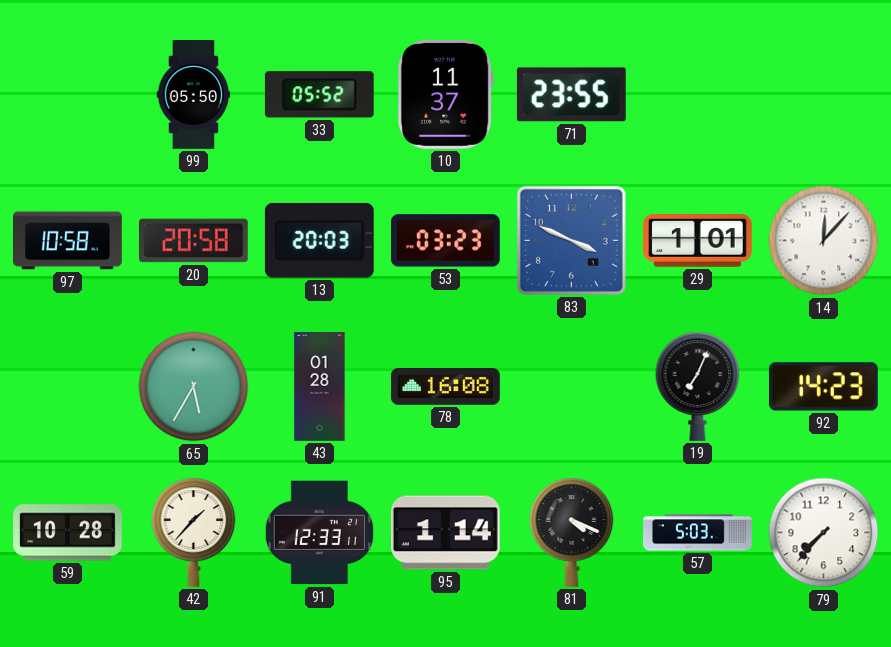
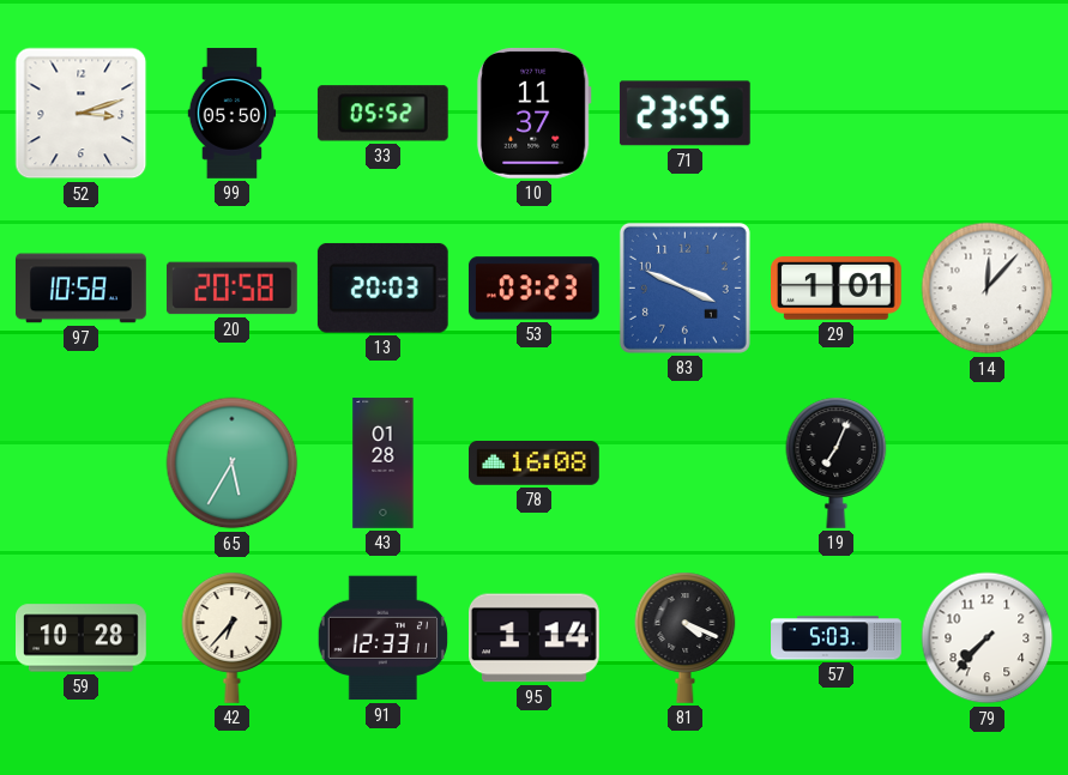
52: none -> 3:12 (82, 114)
92: 14:23 -> none (823, 387)
42: 1:37 -> 6:37 (233, 637)
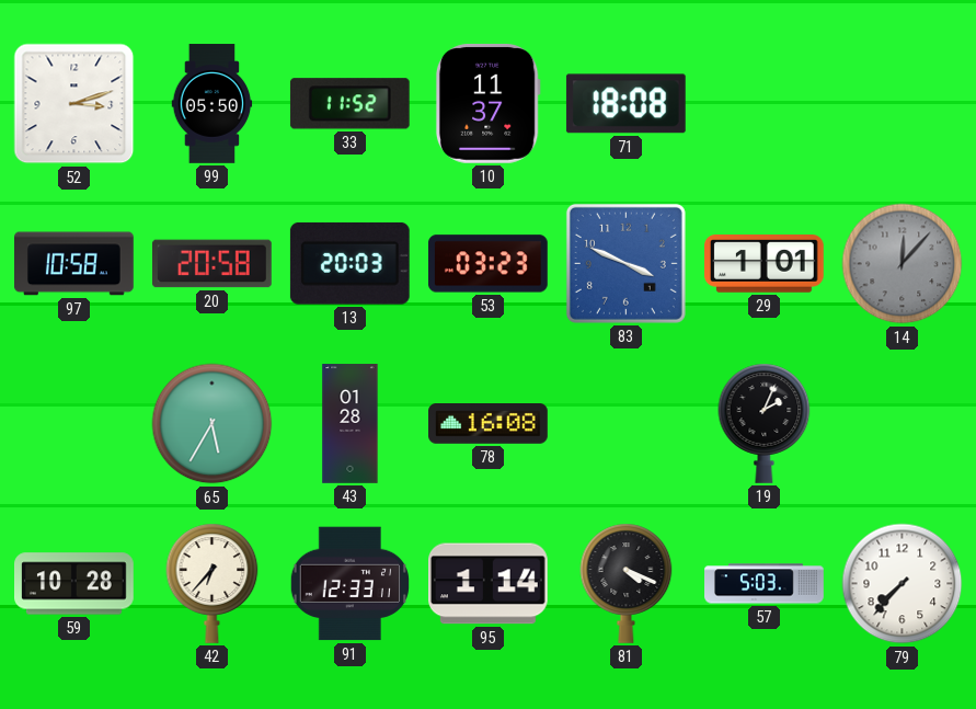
33: 05:52 -> 11:52 (349, 104)
71: 23:55 -> 18:08 (625, 104)
14 dial: white -> grey (903, 264)
19: 7:04 -> 2:04 (765, 423)
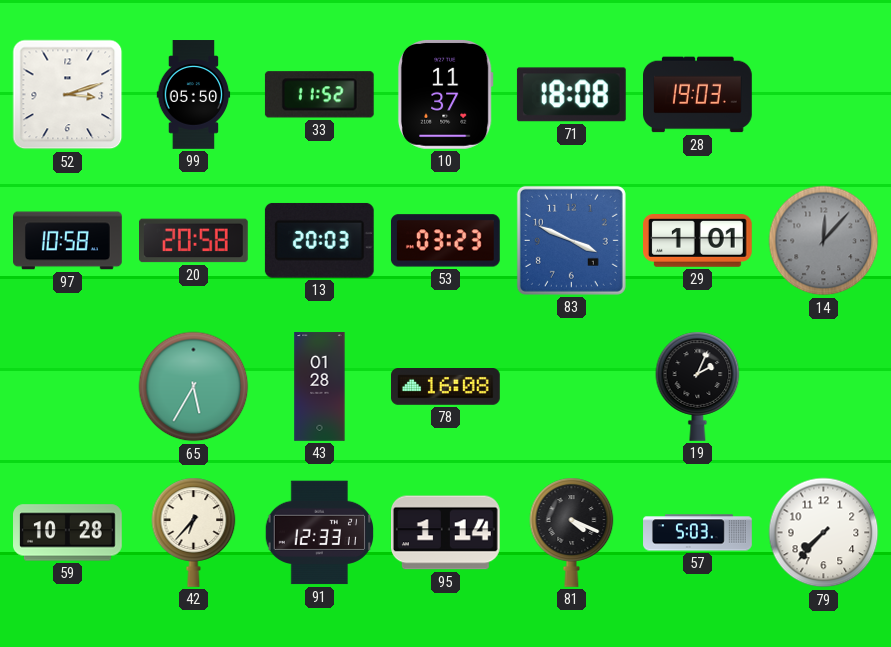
28: none -> 19:03 (698, 95)
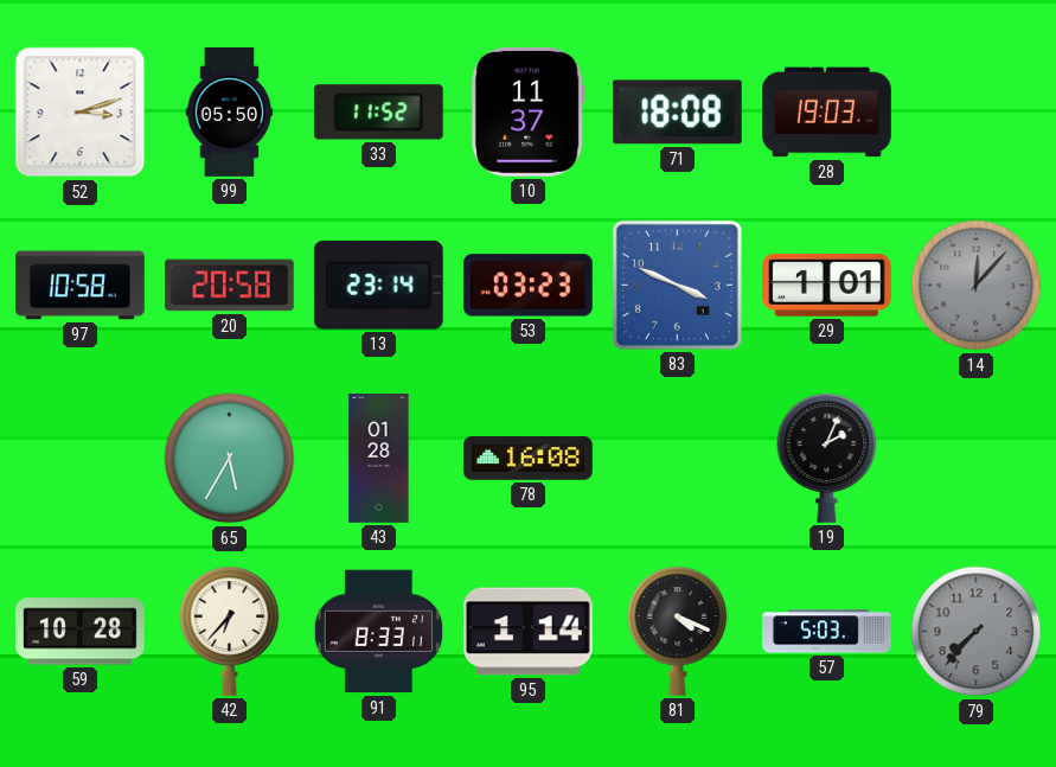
13: 20:03 -> 23:14 (378, 285)
91: 12:33 -> 8:33 (378, 632)
79 dial: white -> grey (977, 632)
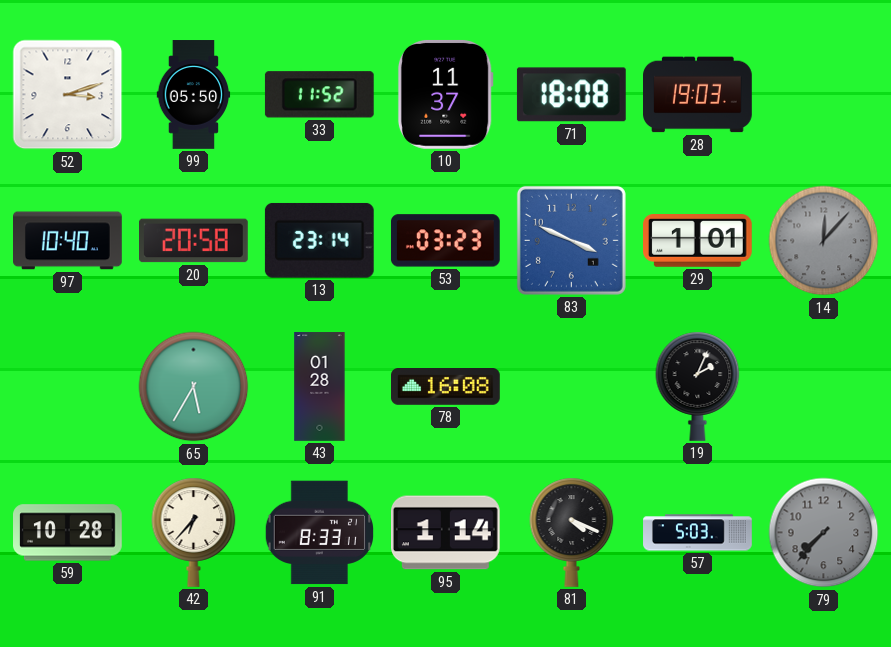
97: 10:58 -> 10:40 (68, 241)
